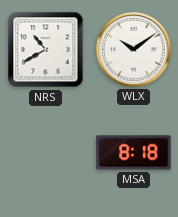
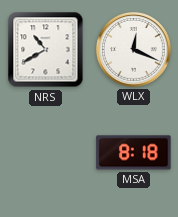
WLX: 10:09 -> 12:19 (134, 50)
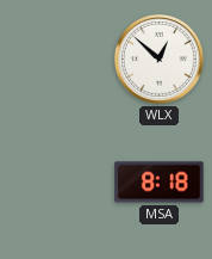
NRS: 10:40 -> none (46, 50)
WLX: 12:19 -> 12:52 (160, 60)
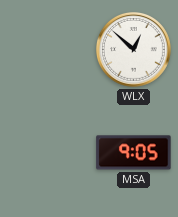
MSA: 8:18 -> 9:05 (134, 153)
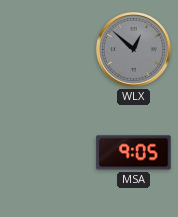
WLX dial: white -> grey (134, 50)
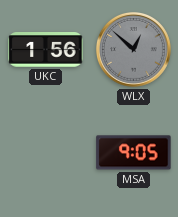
UKC: none -> 1:56 (46, 50)
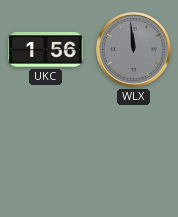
WLX: 12:52 -> 11:59 (134, 50)
MSA: 9:05 -> none (134, 153)
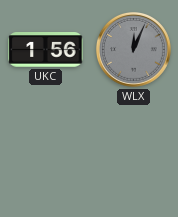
WLX: 11:59 -> 12:04 (134, 50)
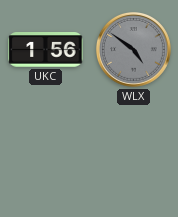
WLX: 12:04 -> 4:51 (134, 50)
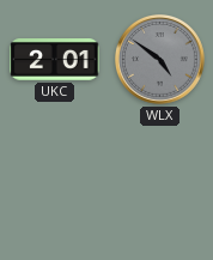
UKC: 1:56 -> 2:01 (55, 60)
